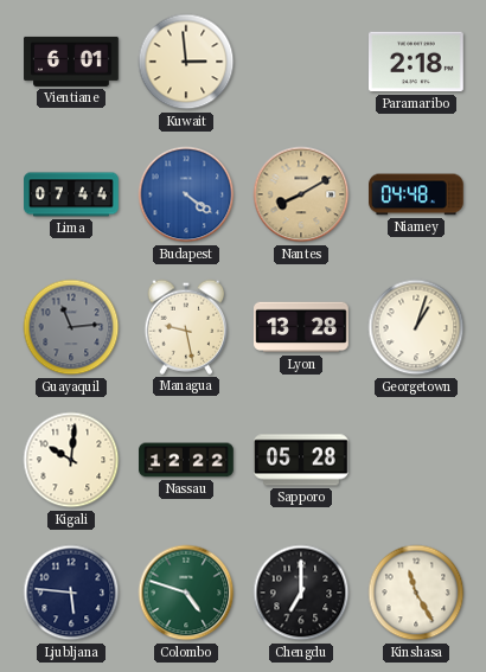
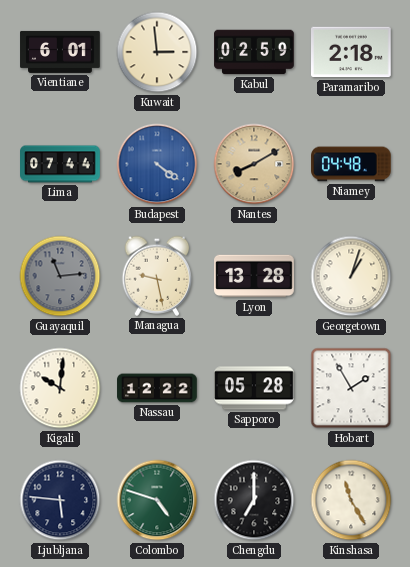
Kabul: none -> 02:59 (254, 52)
Hobart: none -> 1:55 (351, 388)
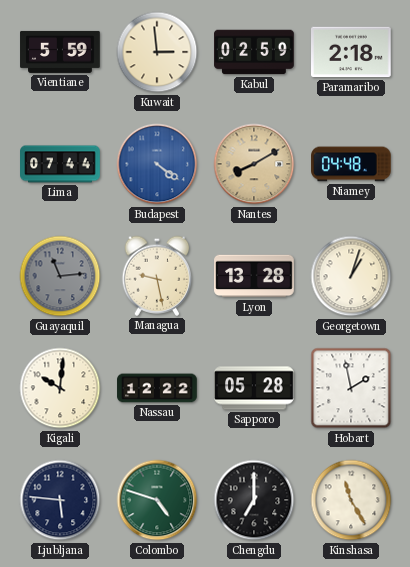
Vientiane: 6:01 -> 5:59 (60, 52)
Hobart: 1:55 -> 1:58 (351, 388)
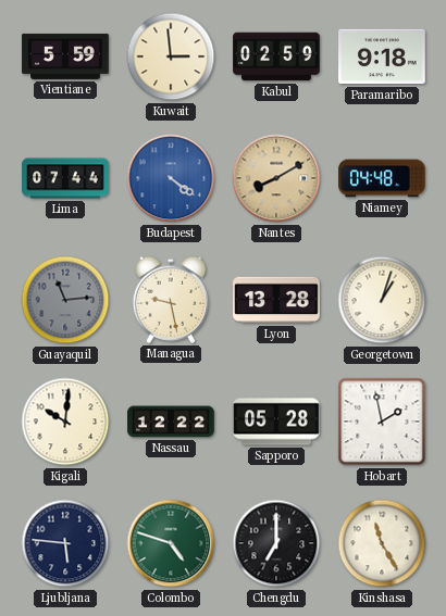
Paramaribo: 2:18 -> 9:18 (382, 56)
